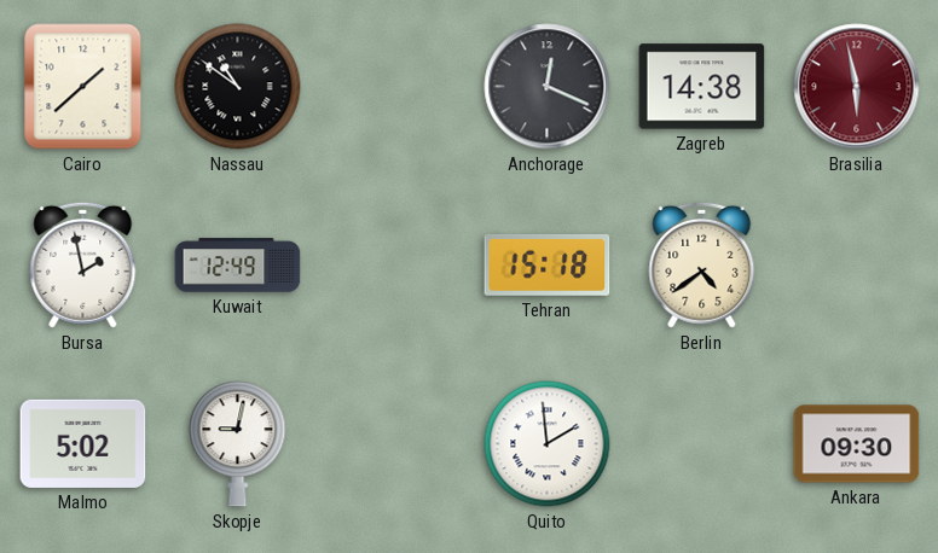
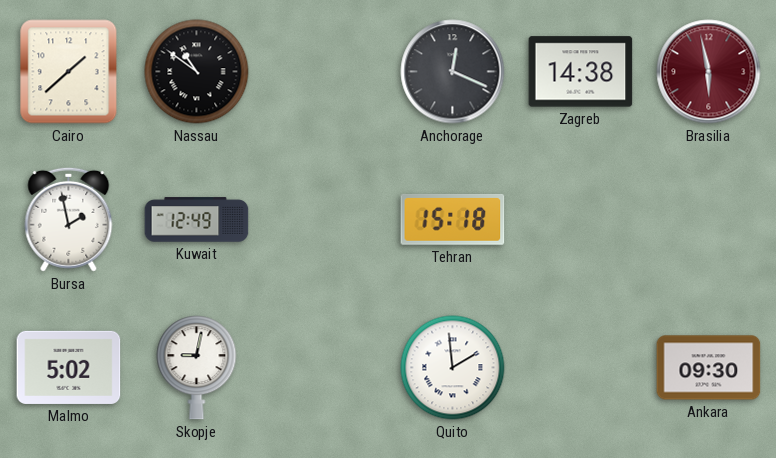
Berlin: 4:39 -> none (702, 264)
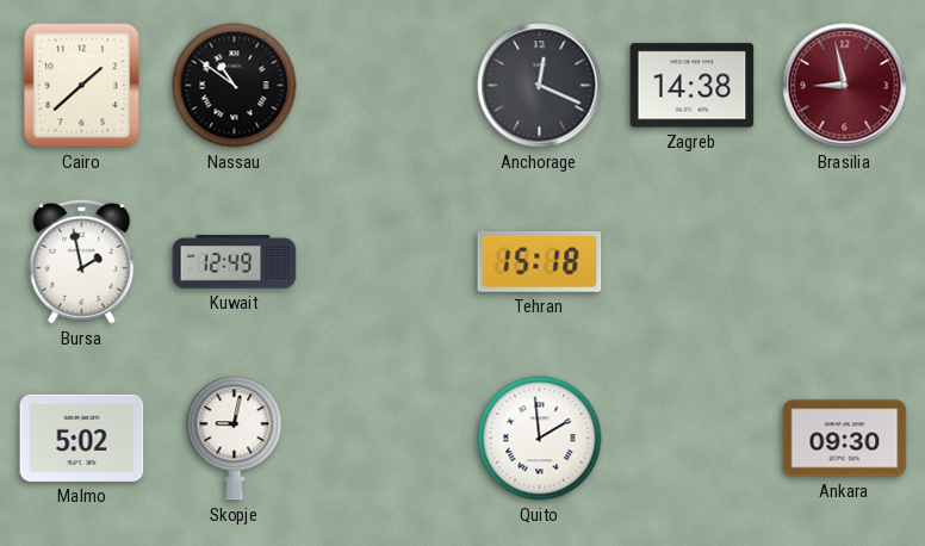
Brasilia: 5:58 -> 8:58 (845, 86)
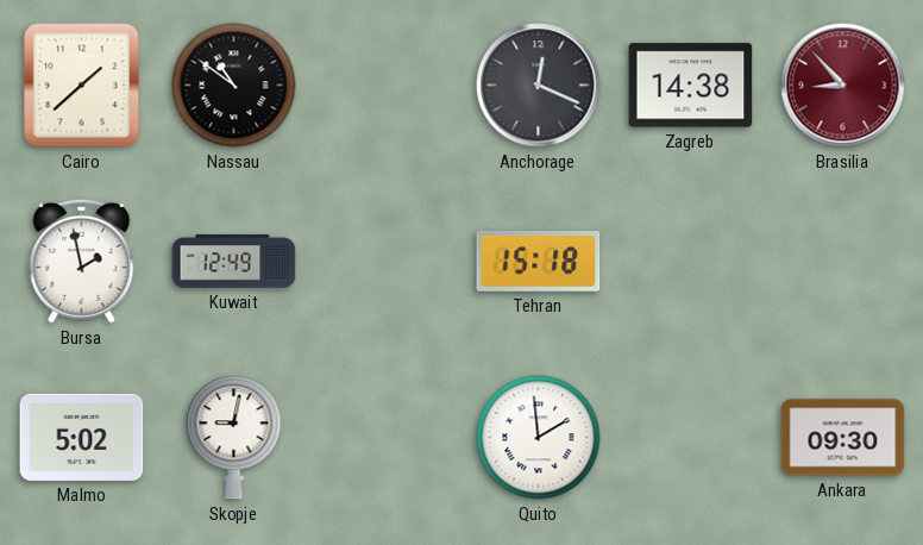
Brasilia: 8:58 -> 8:53 (843, 86)
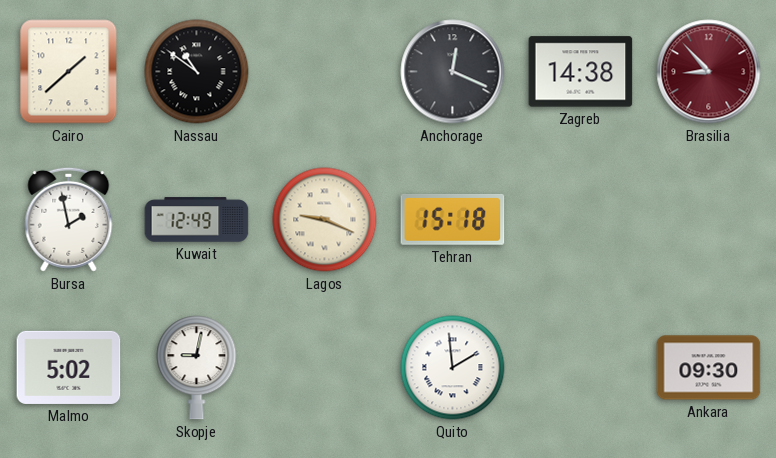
Lagos: none -> 9:19 (325, 220)
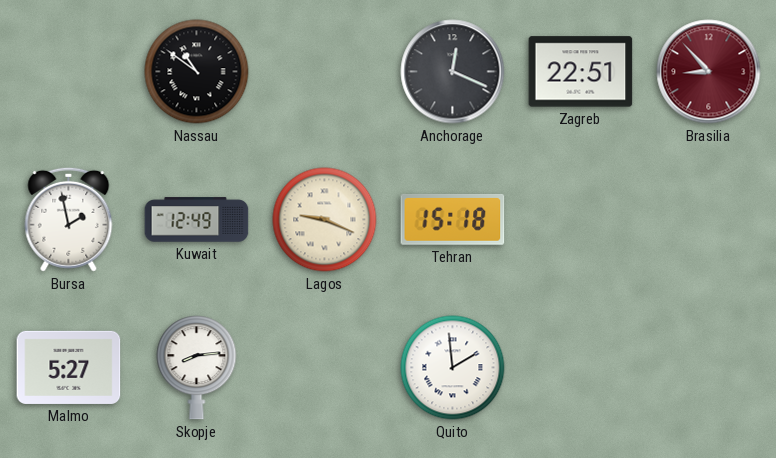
Cairo: 1:38 -> none (69, 72)
Zagreb: 14:38 -> 22:51 (581, 72)
Malmo: 5:02 -> 5:27 (69, 367)
Skopje: 9:02 -> 8:14 (197, 368)
Ankara: 09:30 -> none (709, 368)
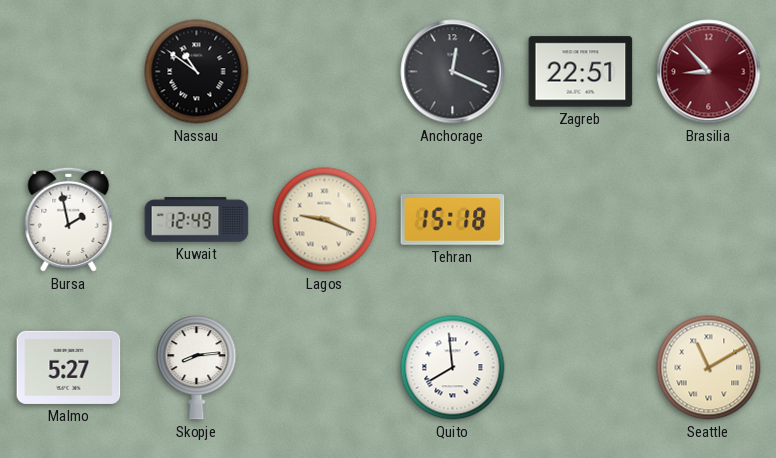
Quito: 1:59 -> 7:59 (453, 368)
Seattle: none -> 11:10 (709, 368)
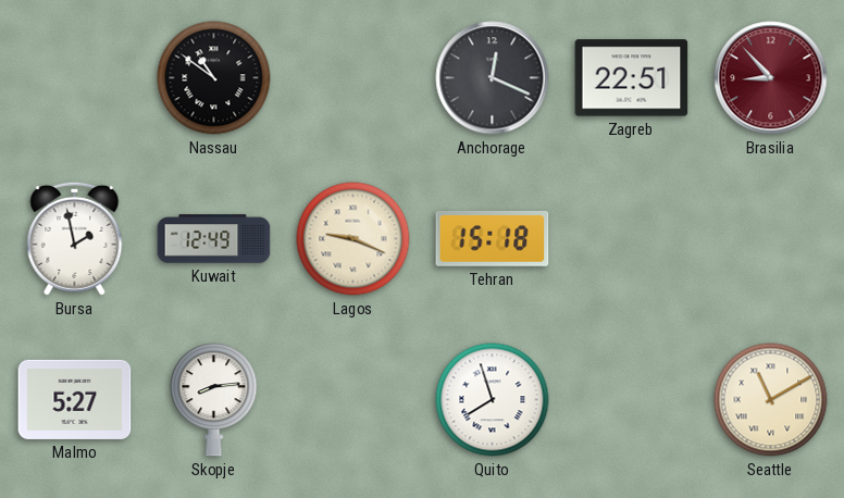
Quito: 7:59 -> 7:57 (493, 400)
